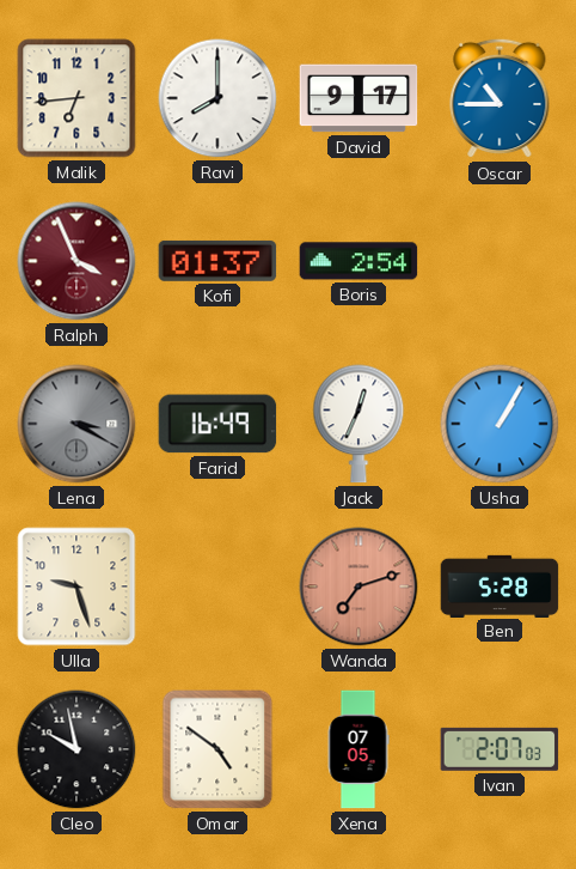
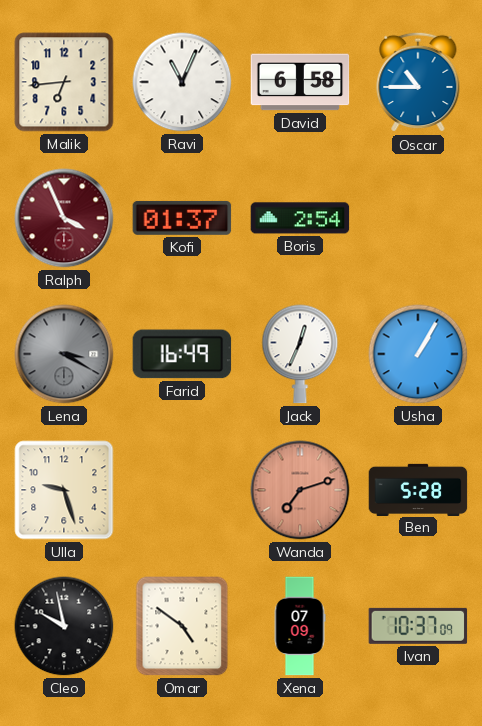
Ravi: 8:00 -> 11:04 (182, 82)
David: 9:17 -> 6:58 (300, 82)
Xena: 07:05 -> 07:09 (300, 626)
Ivan: 2:07 -> 10:37 (418, 626)
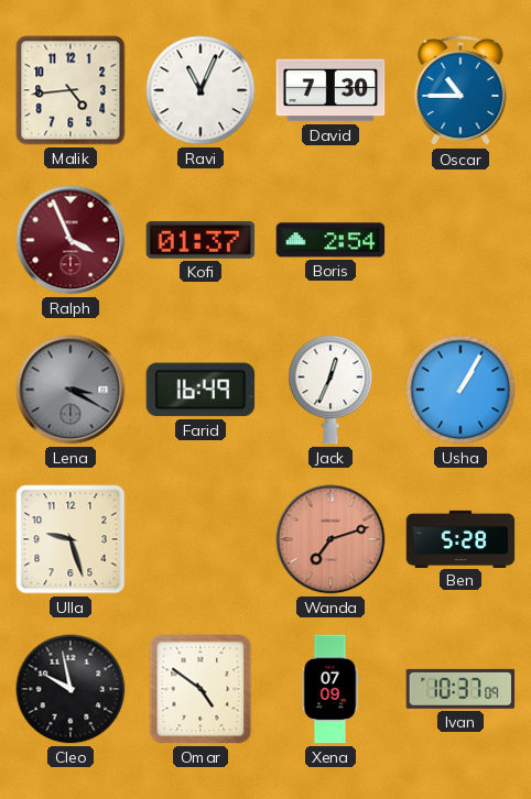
Malik: 6:44 -> 4:44 (71, 90)
David: 6:58 -> 7:30 (330, 90)
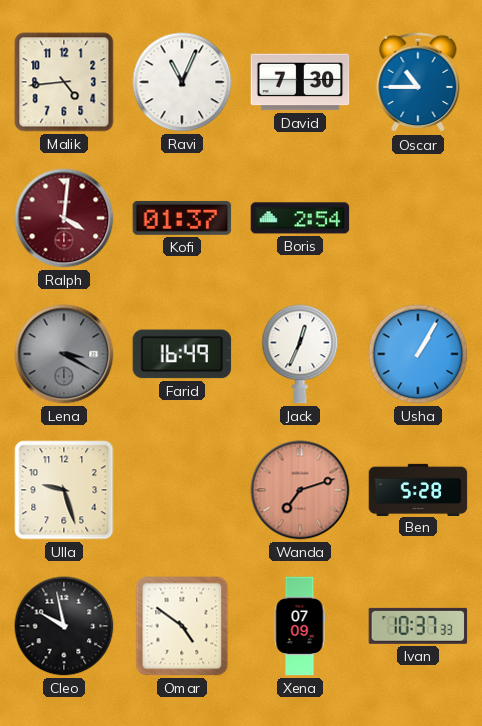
Ralph: 3:56 -> 4:01 (64, 218)
Ivan: 10:37:09 -> 10:37:33 (418, 626)
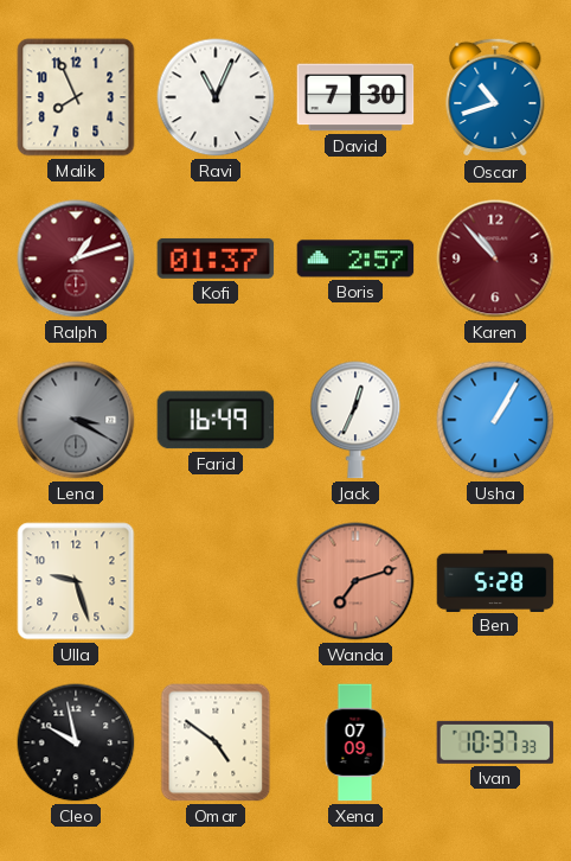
Malik: 4:44 -> 7:56 (76, 97)
Oscar: 10:45 -> 10:42 (495, 97)
Ralph: 4:01 -> 1:12 (76, 259)
Boris: 2:54 -> 2:57 (355, 259)
Karen: none -> 10:53 (495, 259)
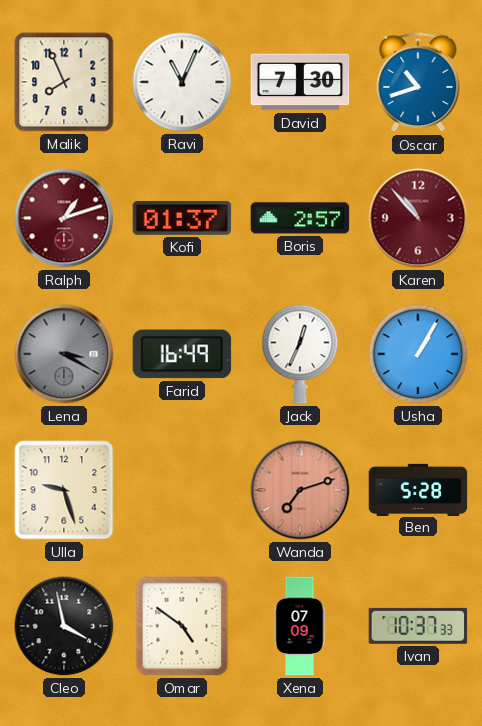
Cleo: 9:58 -> 3:58 (64, 626)
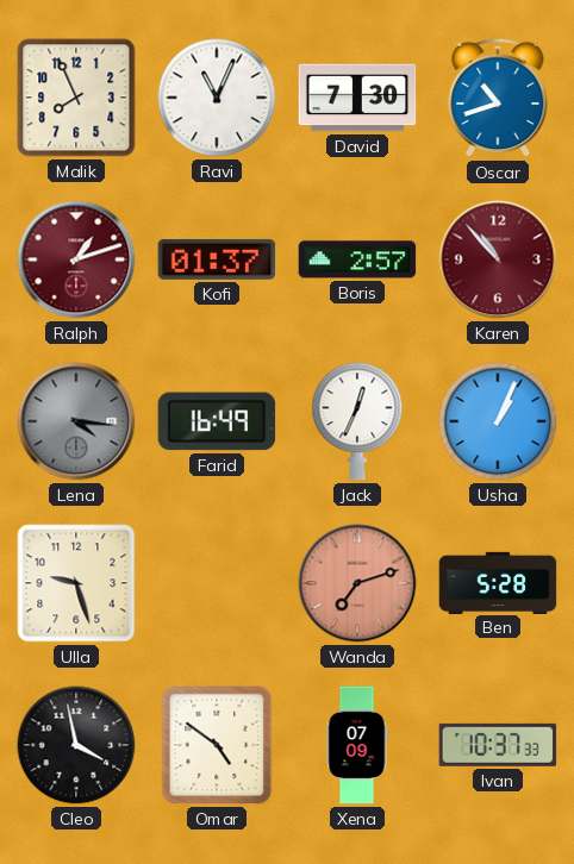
Lena: 3:20 -> 4:16 (76, 421)
Usha: 1:05 -> 1:04 (498, 421)
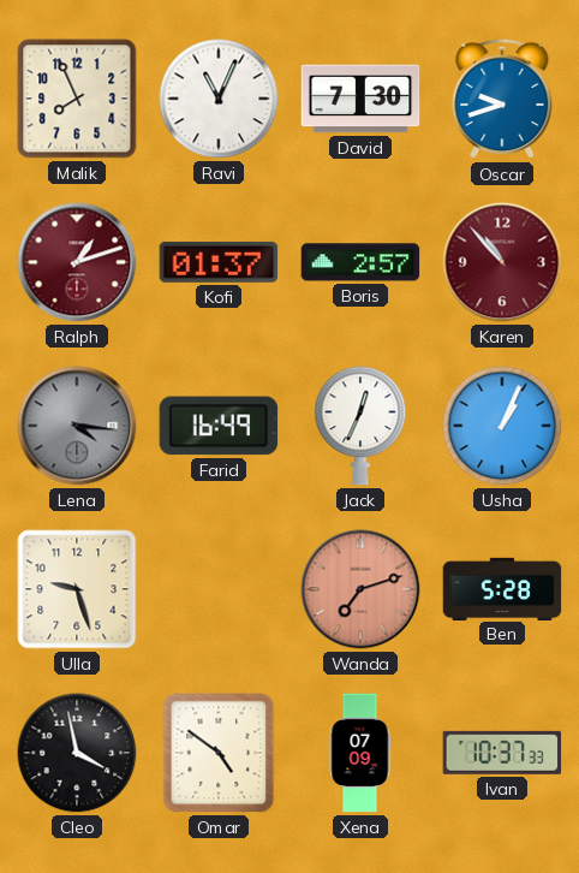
Oscar: 10:42 -> 9:42 (502, 99)
